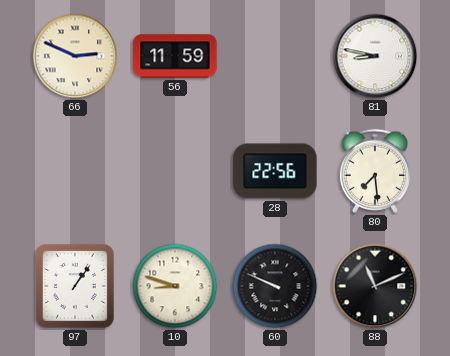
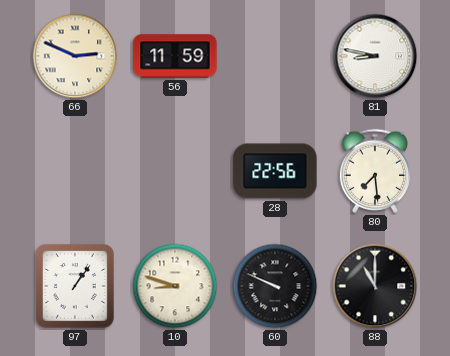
88: 11:11 -> 11:00 (375, 286)
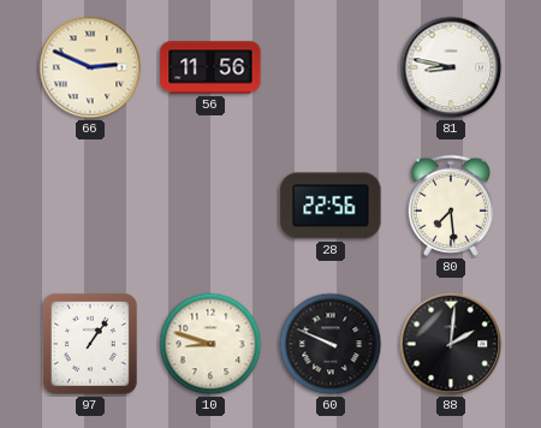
56: 11:59 -> 11:56 (210, 67)
88: 11:00 -> 2:01 (451, 344)
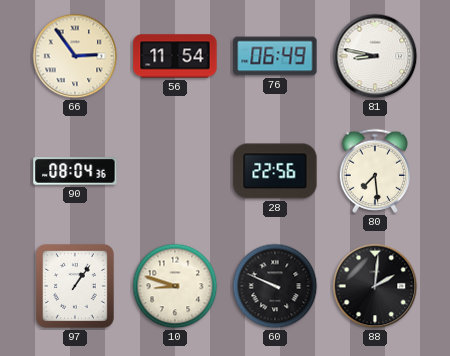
66: 2:49 -> 2:54 (75, 56)
56: 11:56 -> 11:54 (175, 56)
76: none -> 06:49 (275, 56)
90: none -> 08:04 (75, 171)
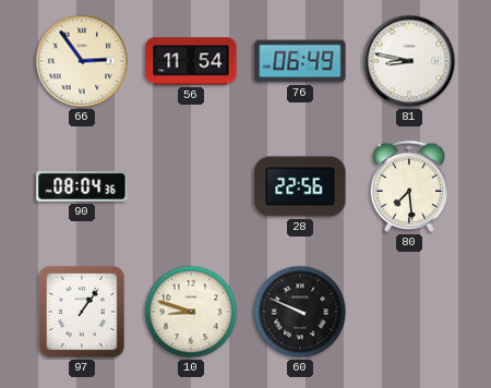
88: 2:01 -> none (375, 286)
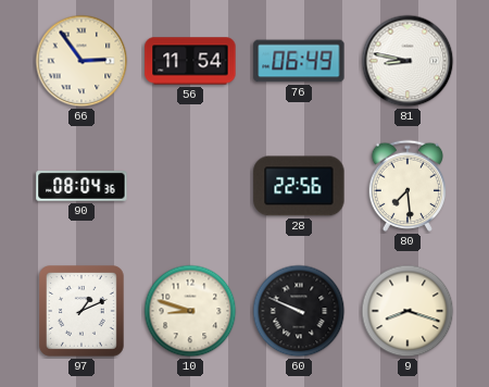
97: 1:06 -> 1:11 (83, 312)
9: none -> 8:18 (407, 311)
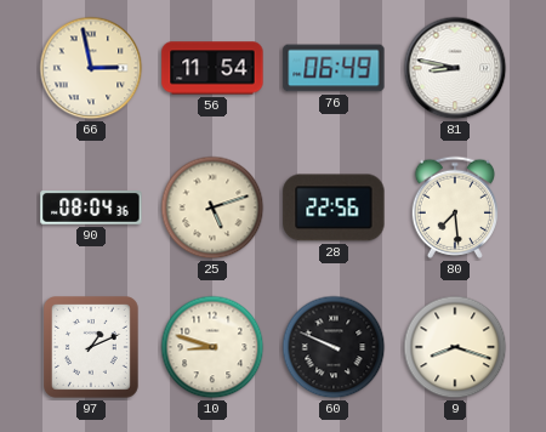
66: 2:54 -> 2:58 (91, 68)
25: none -> 5:12 (212, 208)
